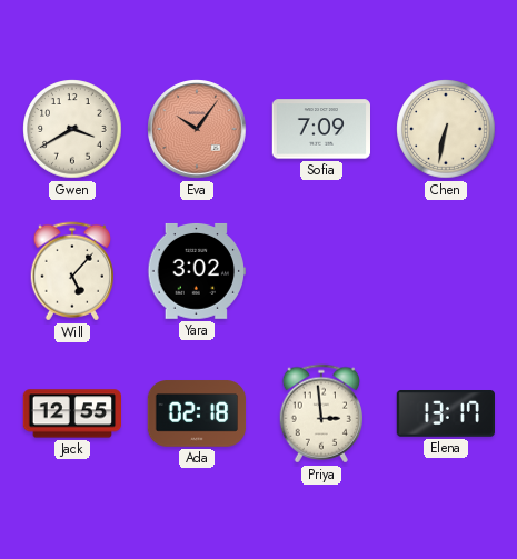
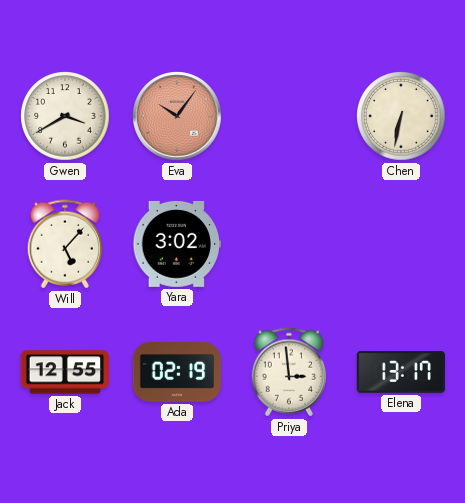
Sofia: 7:09 -> none (320, 129)
Ada: 02:18 -> 02:19 (177, 372)
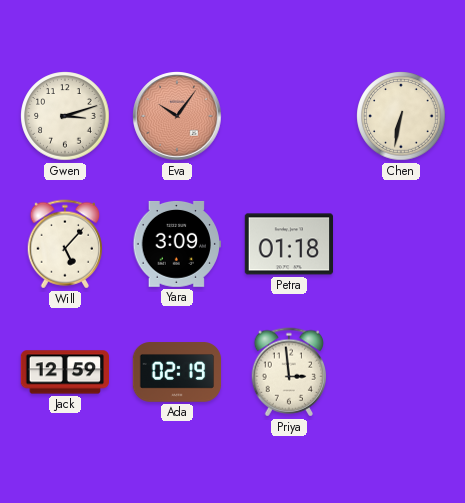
Gwen: 3:40 -> 3:12 (65, 116)
Yara: 3:02 -> 3:09 (176, 244)
Petra: none -> 01:18 (288, 244)
Jack: 12:55 -> 12:59 (64, 372)
Elena: 13:17 -> none (400, 373)
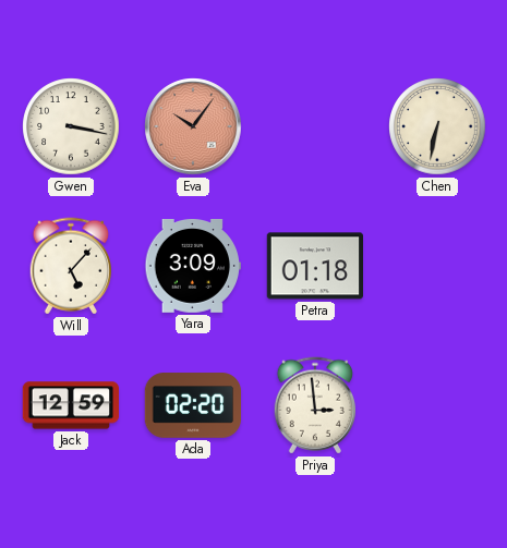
Gwen: 3:12 -> 3:17 (71, 126)
Ada: 02:19 -> 02:20 (193, 405)
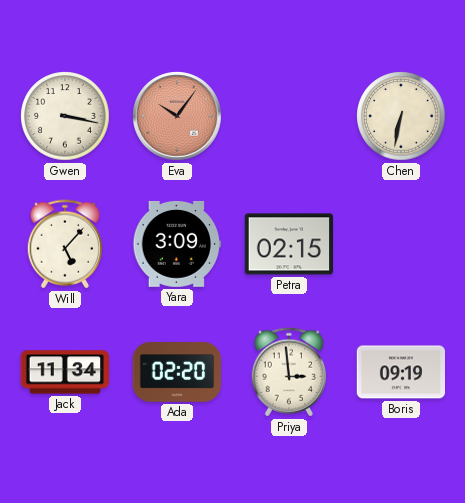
Petra: 01:18 -> 02:15 (288, 244)
Jack: 12:59 -> 11:34 (64, 372)
Boris: none -> 09:19 (400, 372)
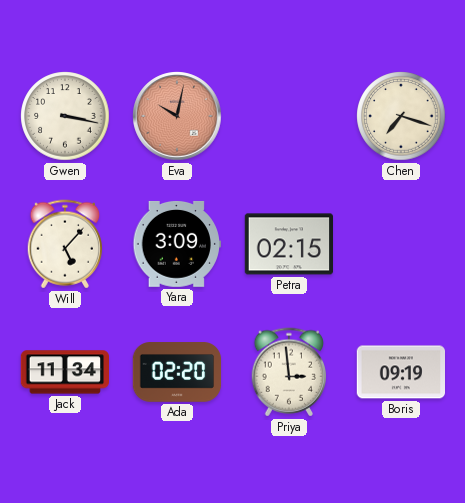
Eva: 10:06 -> 10:02 (177, 116)
Chen: 6:32 -> 7:18 (401, 116)
